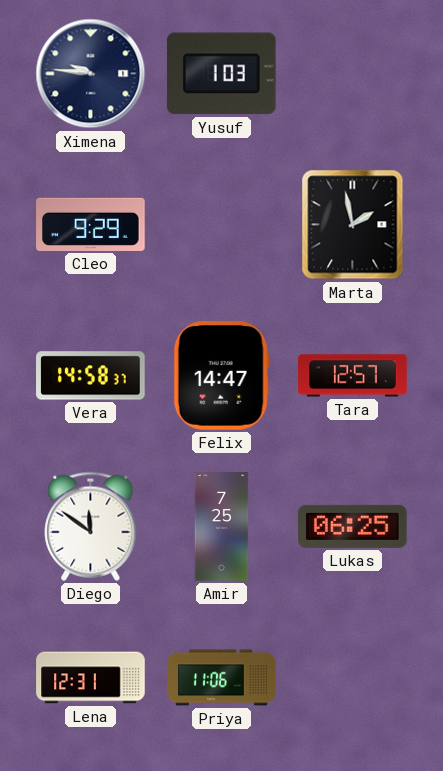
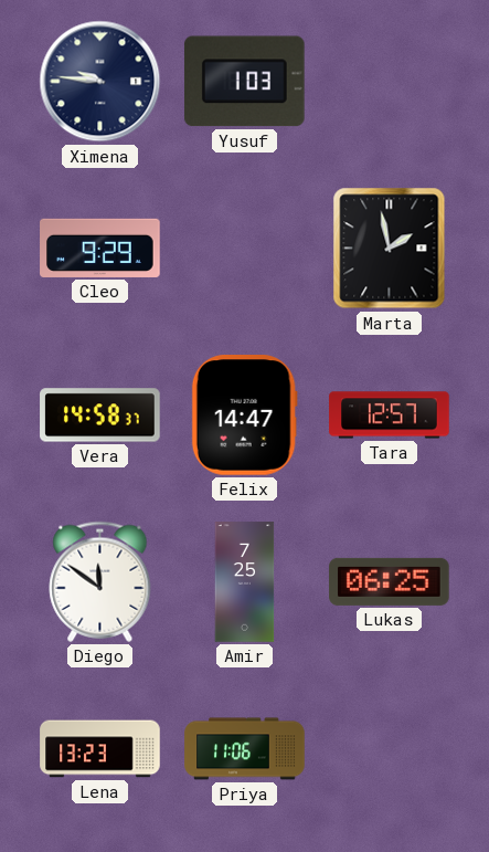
Lena: 12:31 -> 13:23 (100, 749)
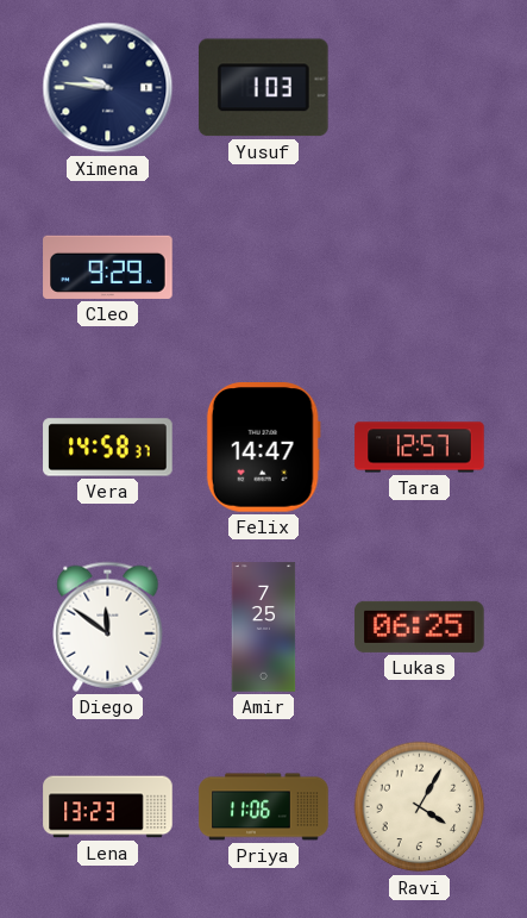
Marta: 1:58 -> none (390, 249)
Ravi: none -> 4:05 (420, 807)
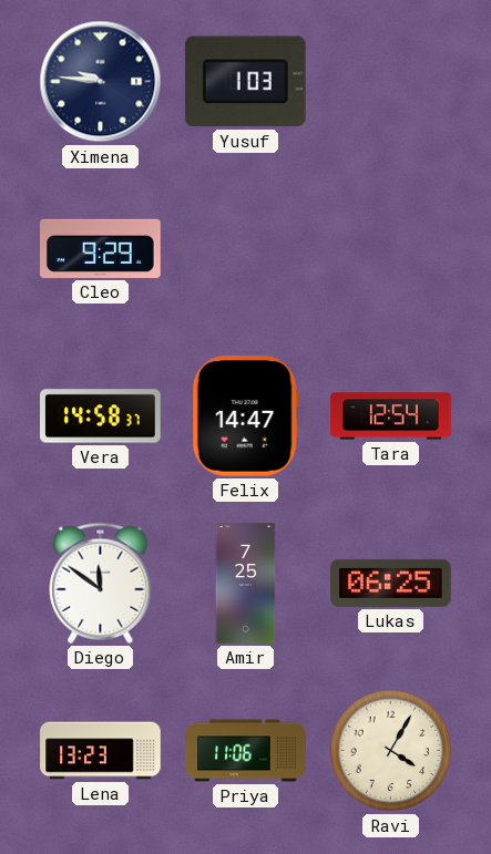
Tara: 12:57 -> 12:54 (391, 416)
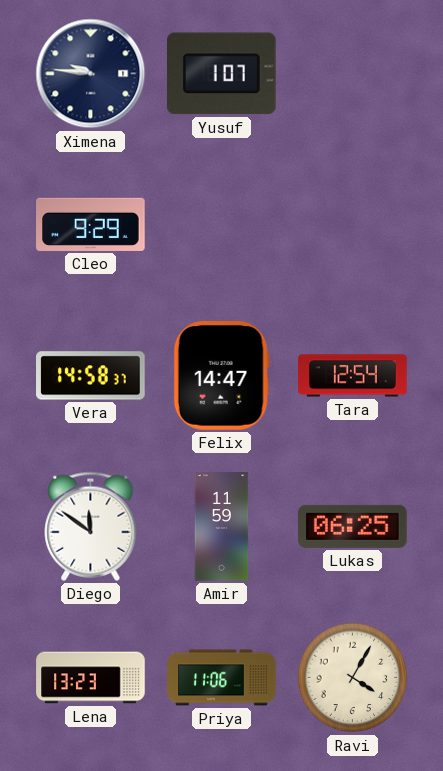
Yusuf: 1:03 -> 1:07 (221, 74)
Amir: 7:25 -> 11:59 (222, 527)
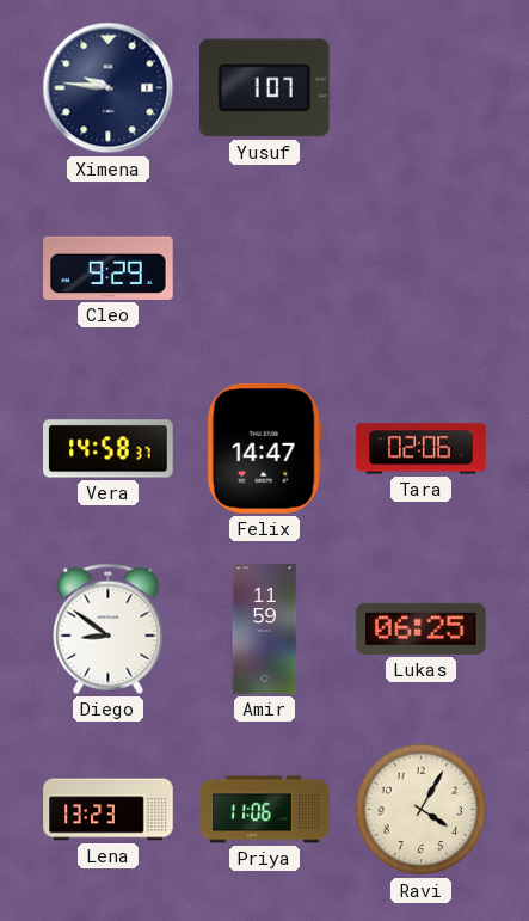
Tara: 12:54 -> 02:06 (422, 449)
Diego: 11:51 -> 8:51 (109, 628)
